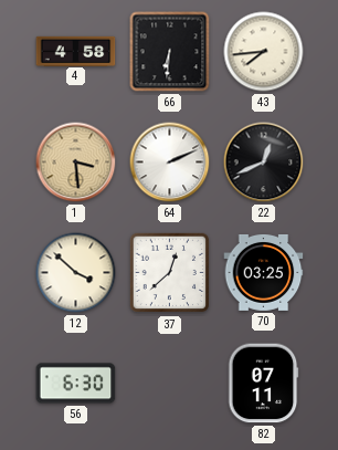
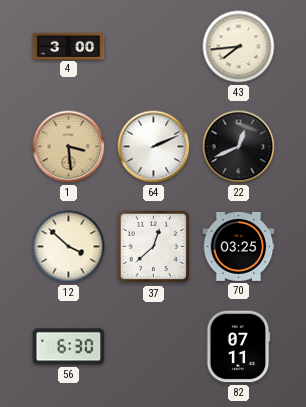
4: 4:58 -> 3:00 (69, 46)
66: 6:31 -> none (170, 52)
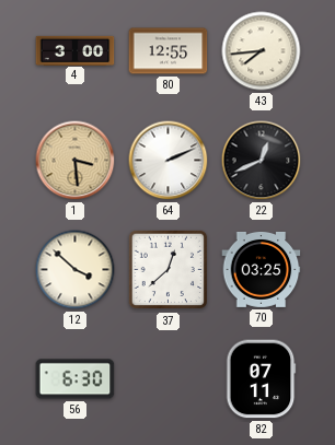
80: none -> 12:55 (169, 51)
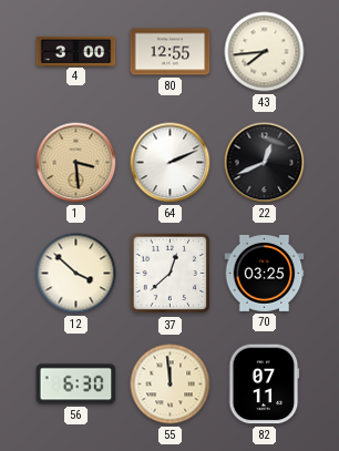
55: none -> 11:59 (171, 385)
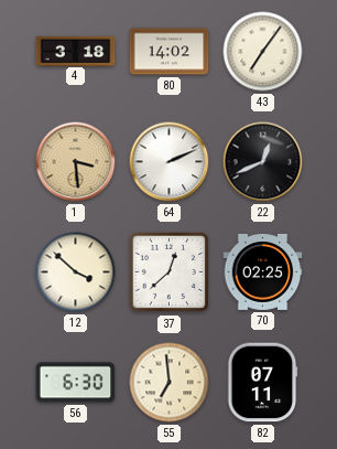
4: 3:00 -> 3:18 (76, 51)
80: 12:55 -> 14:02 (170, 52)
43: 7:44 -> 7:06 (263, 52)
70: 03:25 -> 02:25 (263, 271)
55: 11:59 -> 6:59 (170, 383)
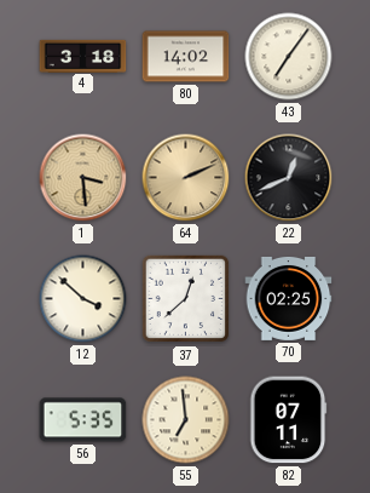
64 dial: white -> champagne (186, 178)
56: 6:30 -> 5:35 (83, 420)
